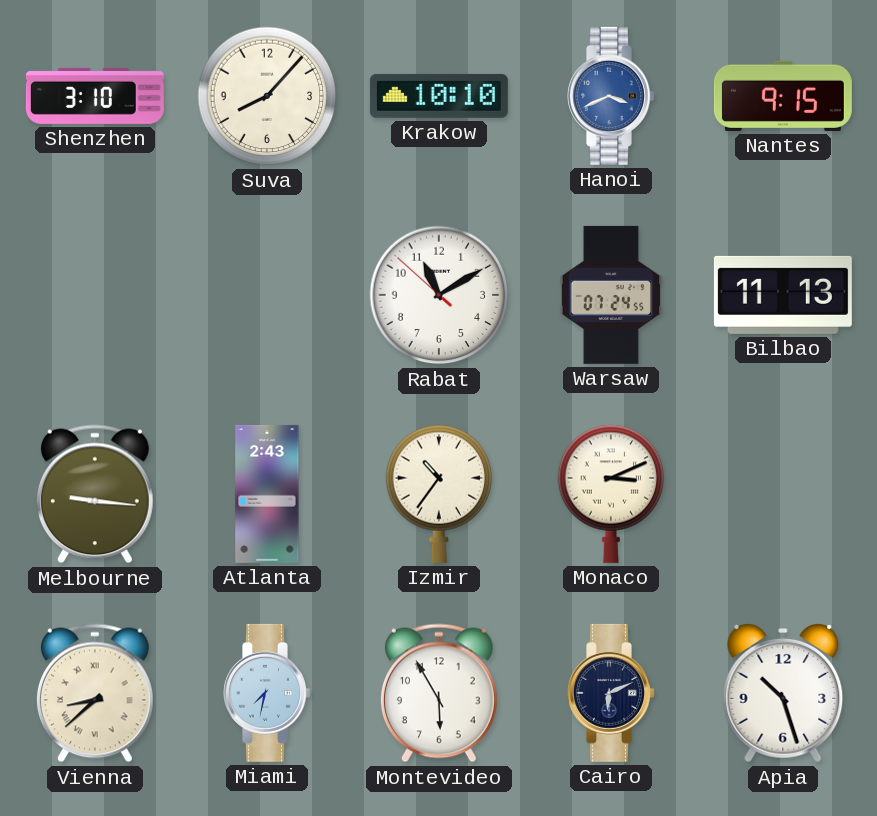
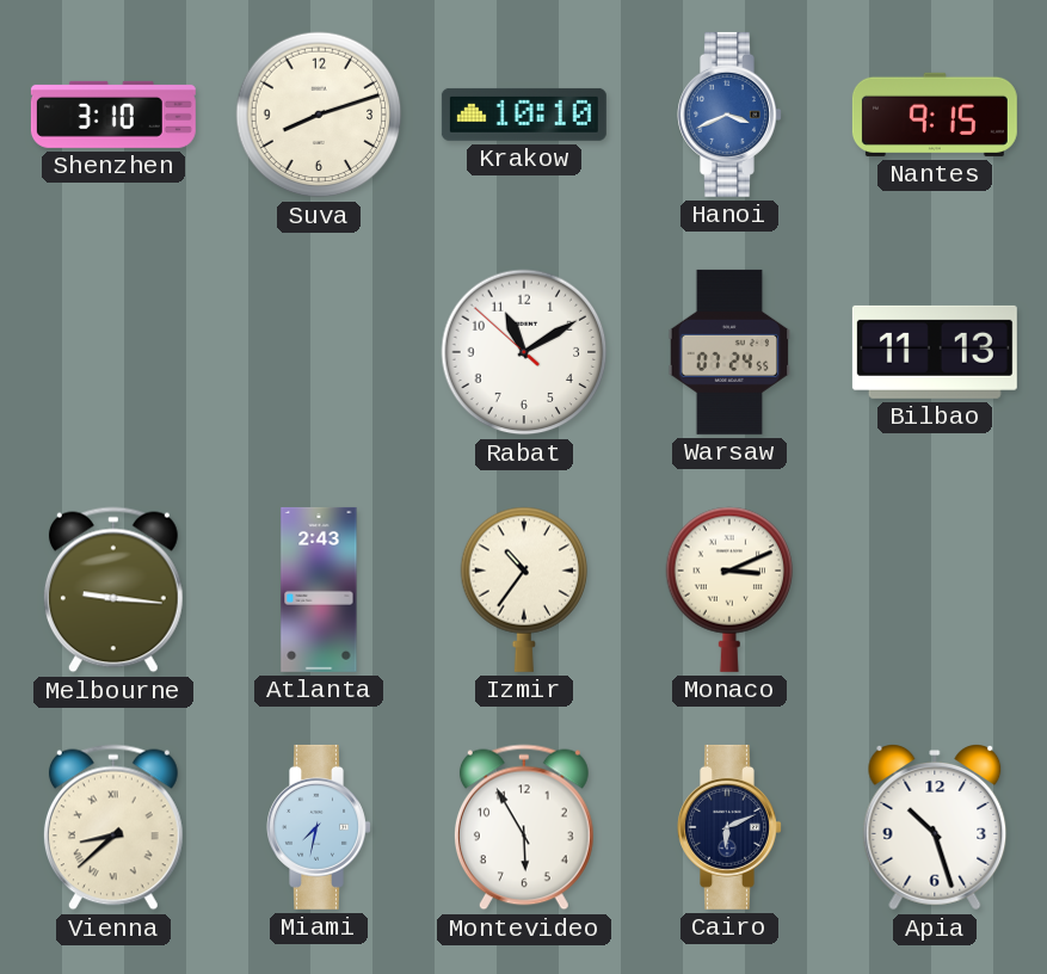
Suva: 8:07 -> 8:12 (319, 115)
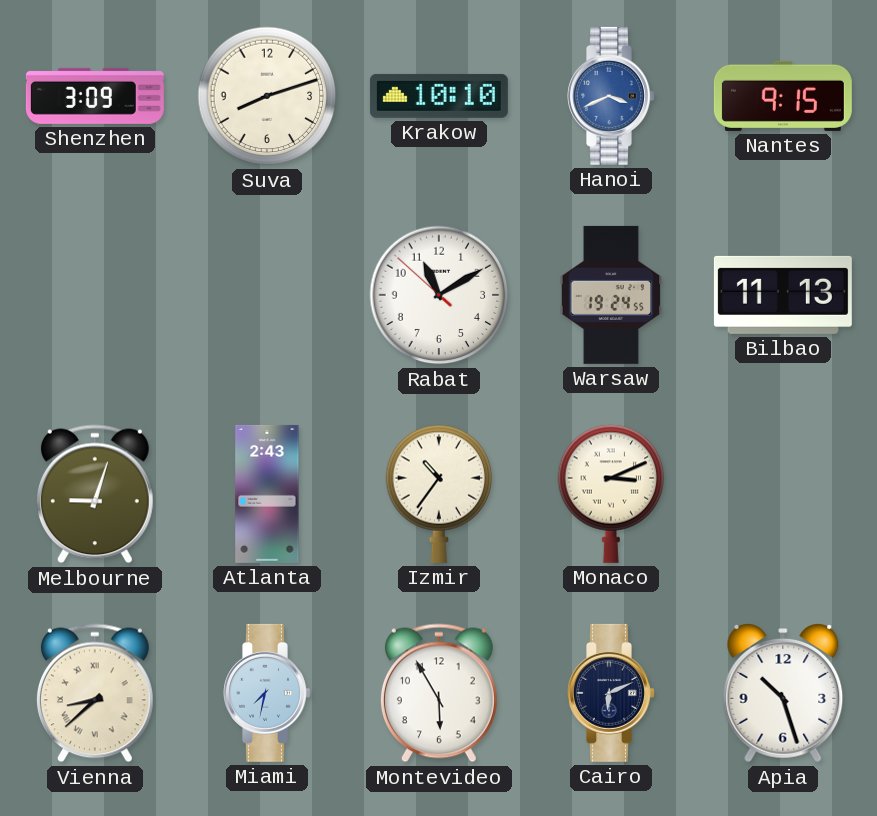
Shenzhen: 3:10 -> 3:09 (95, 96)
Warsaw: 07:24 -> 19:24 (611, 295)
Melbourne: 9:16 -> 9:03 (95, 494)
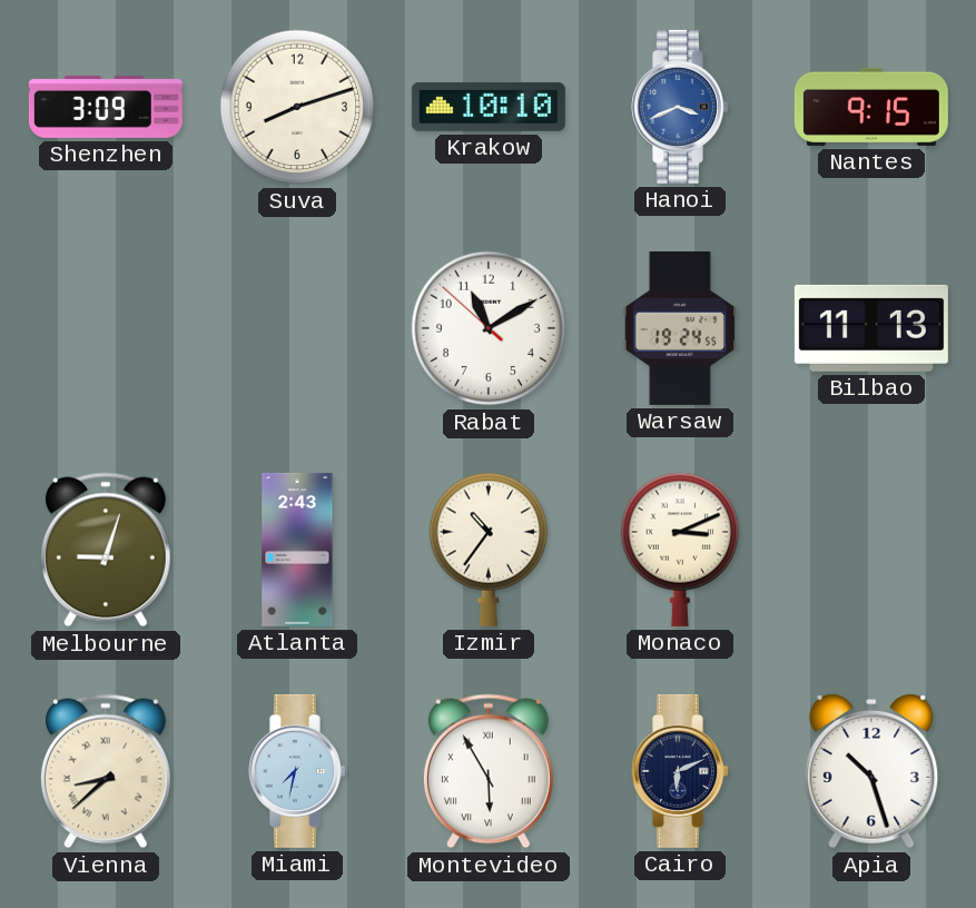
Montevideo numerals: Arabic -> Roman (489, 771)
